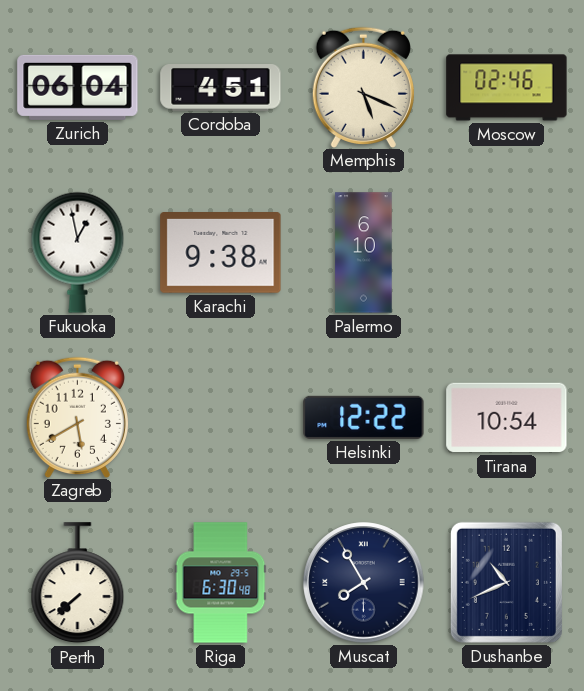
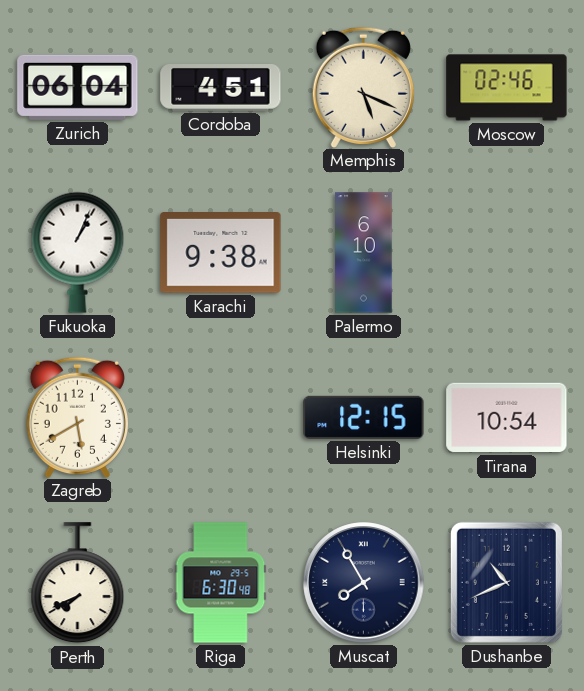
Fukuoka: 12:58 -> 1:04 (78, 252)
Helsinki: 12:22 -> 12:15 (364, 417)
Perth: 7:38 -> 7:41 (78, 583)
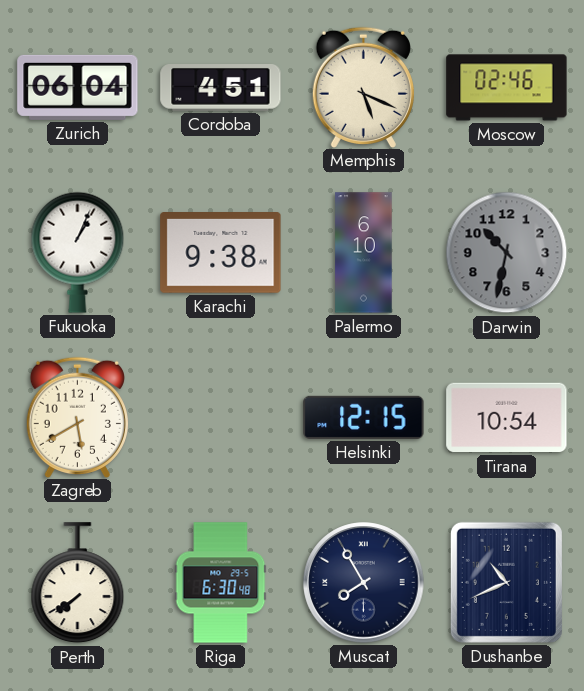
Darwin: none -> 10:32 (507, 253)
Perth: 7:41 -> 7:39 (78, 583)
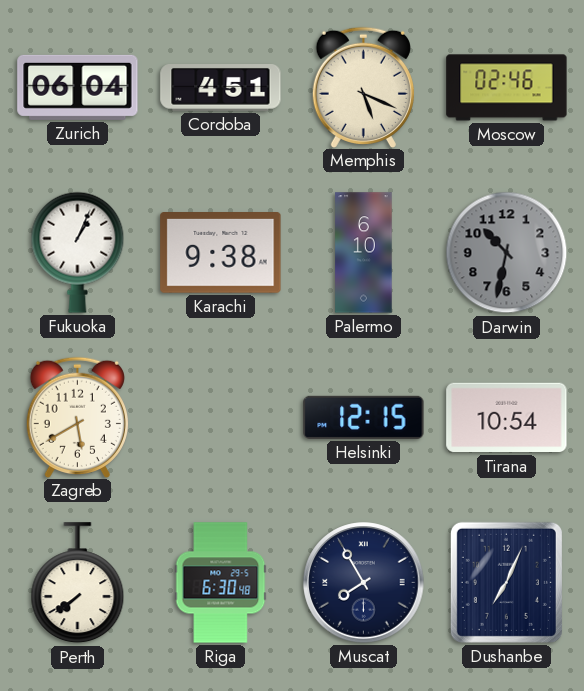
Dushanbe: 10:41 -> 7:04 (506, 582)
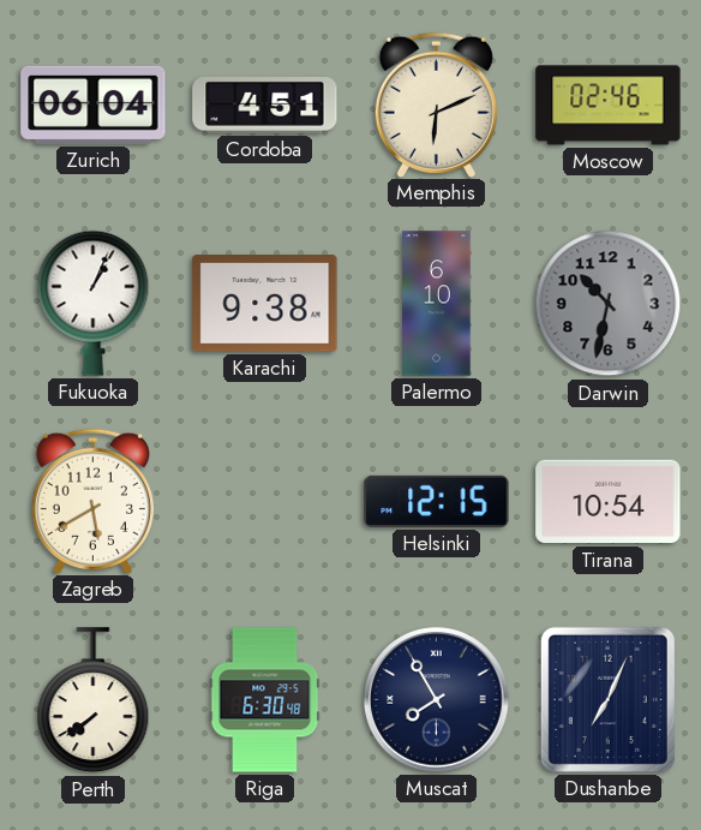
Memphis: 5:19 -> 6:11 (436, 105)
